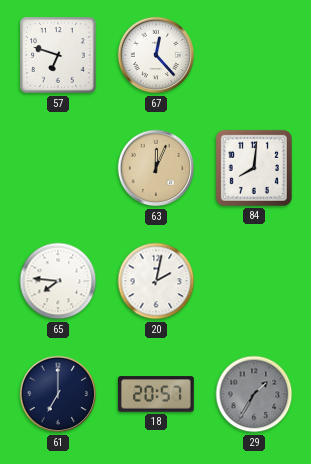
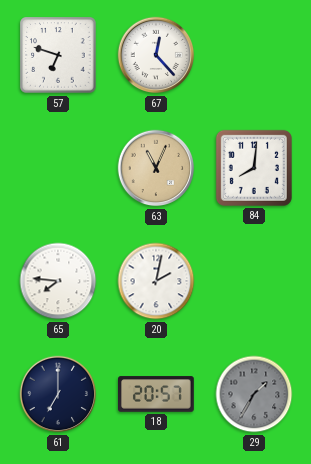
63: 12:04 -> 11:04 (156, 168)
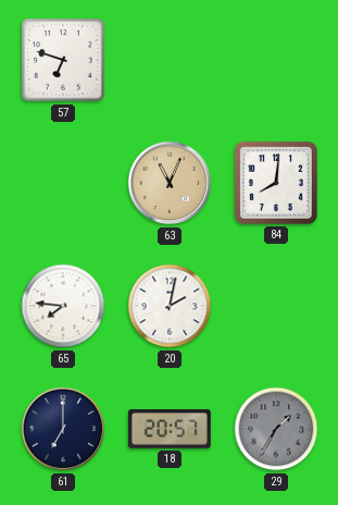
67: 12:23 -> none (156, 55)
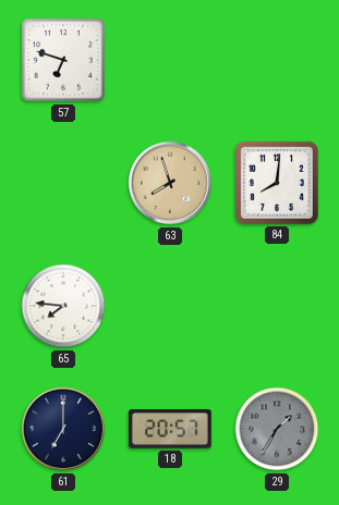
63: 11:04 -> 7:57 (170, 183)
20: 2:02 -> none (170, 306)
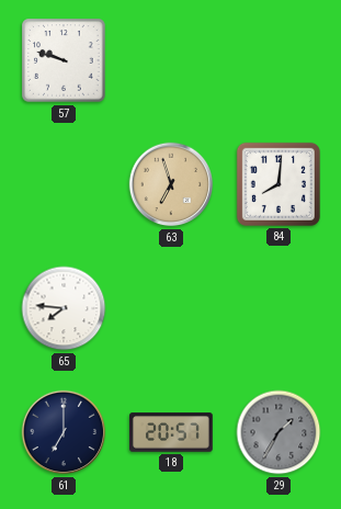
57: 6:48 -> 9:48 (64, 60)
63: 7:57 -> 6:57 (171, 184)
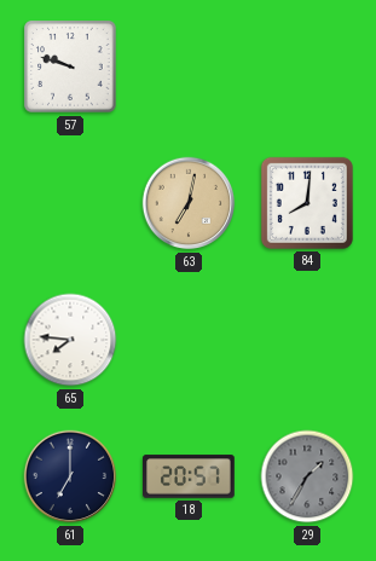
63: 6:57 -> 7:02 (189, 203)
